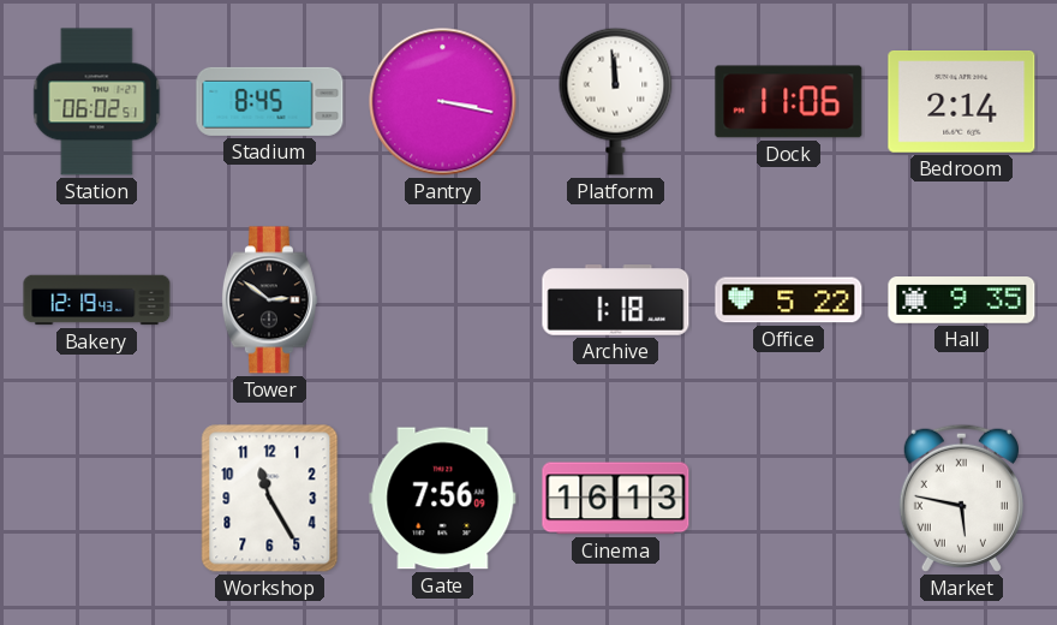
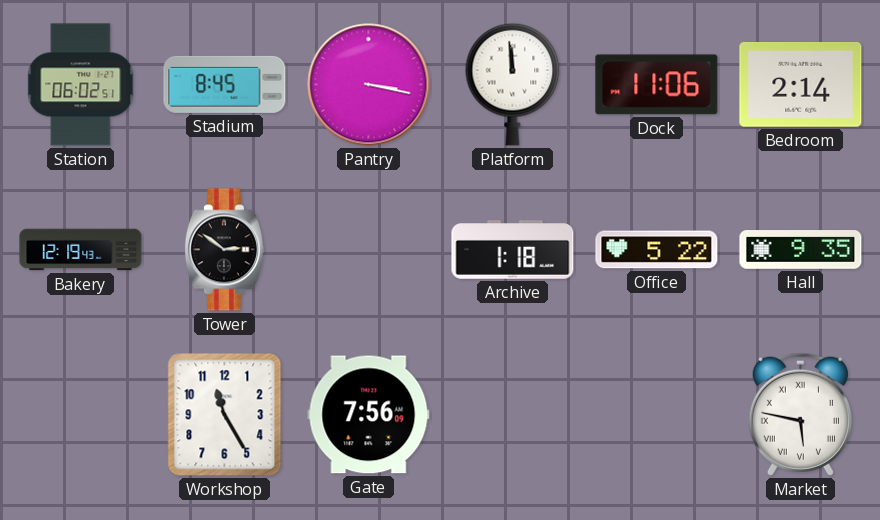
Cinema: 16:13 -> none (616, 499)
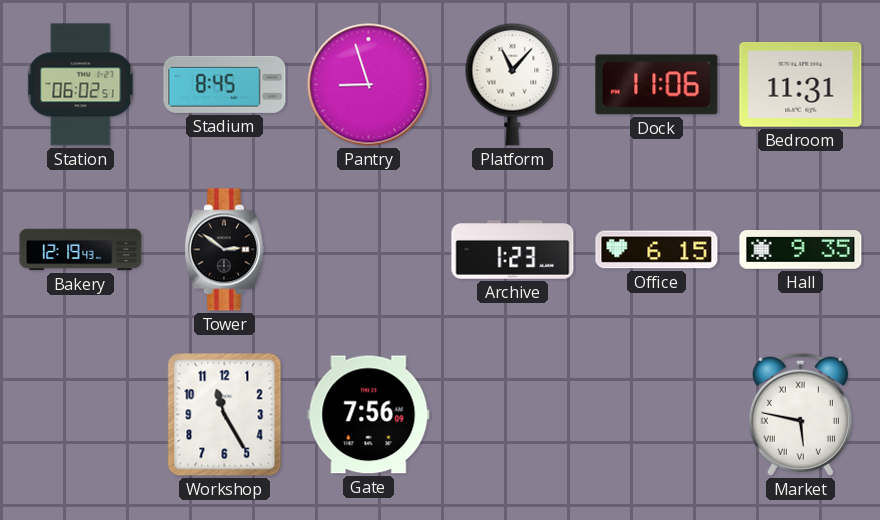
Pantry: 3:17 -> 8:57 (369, 85)
Platform: 11:59 -> 11:07 (513, 84)
Bedroom: 2:14 -> 11:31 (801, 85)
Archive: 1:18 -> 1:23 (513, 250)
Office: 5:22 -> 6:15 (657, 250)
